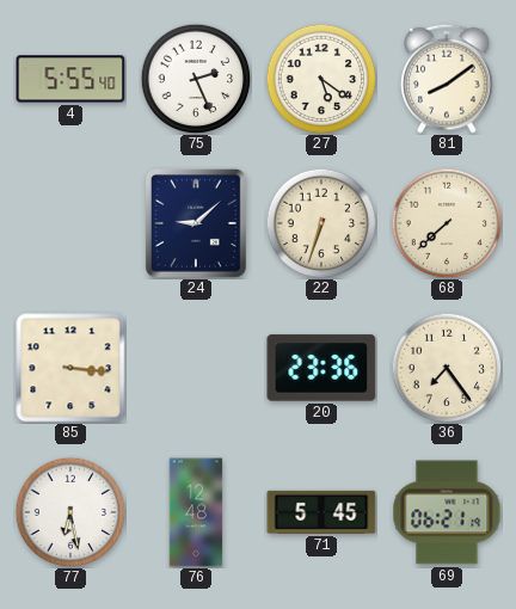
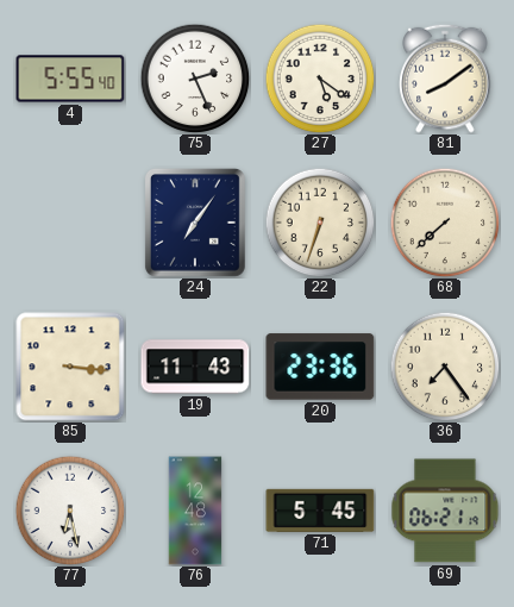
24: 9:08 -> 7:06 (195, 223)
19: none -> 11:43 (195, 367)
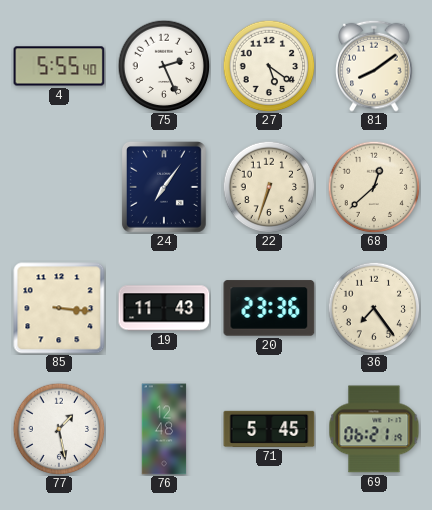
68: 7:38 -> 12:38 (374, 187)
77: 6:28 -> 1:28 (59, 429)
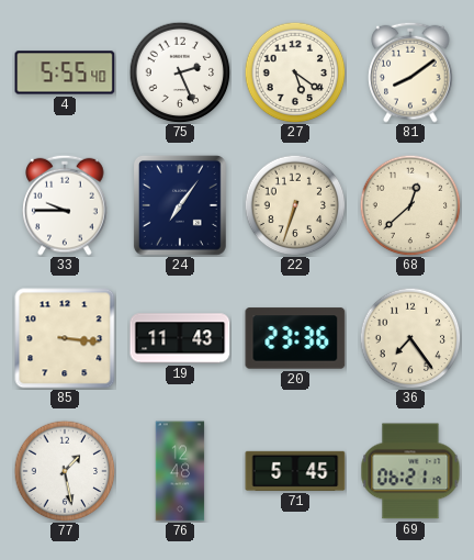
33: none -> 9:45 (65, 205)
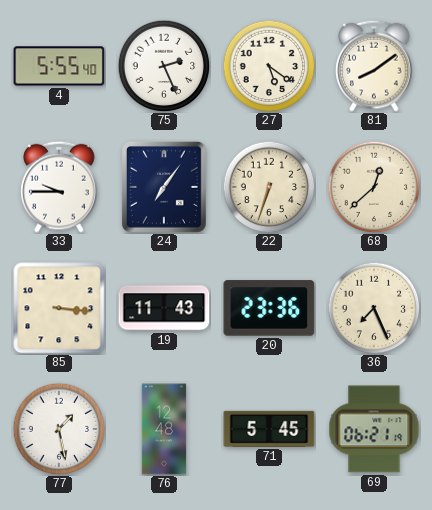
36: 7:24 -> 7:26 (374, 308)
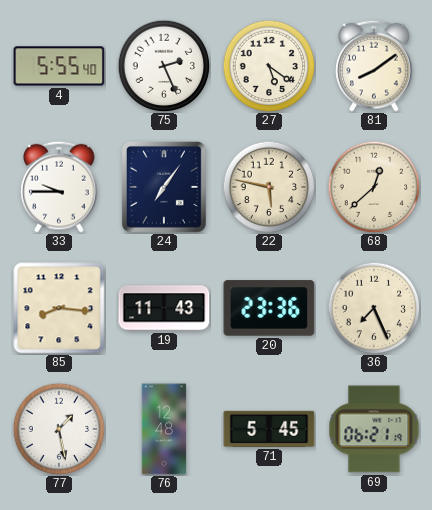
22: 6:33 -> 5:47 (269, 187)
85: 3:16 -> 8:16 (59, 308)
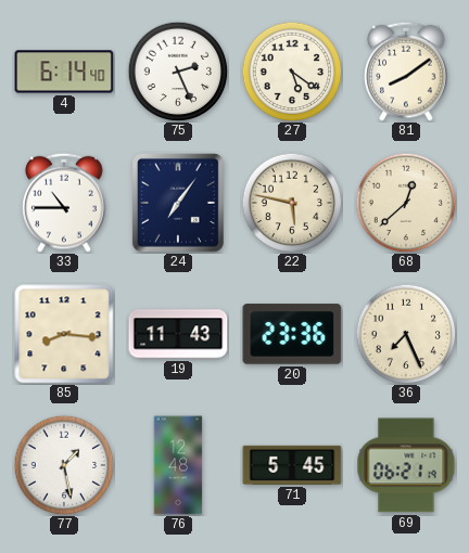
4: 5:55 -> 6:14 (64, 72)
33: 9:45 -> 10:45 (64, 203)
